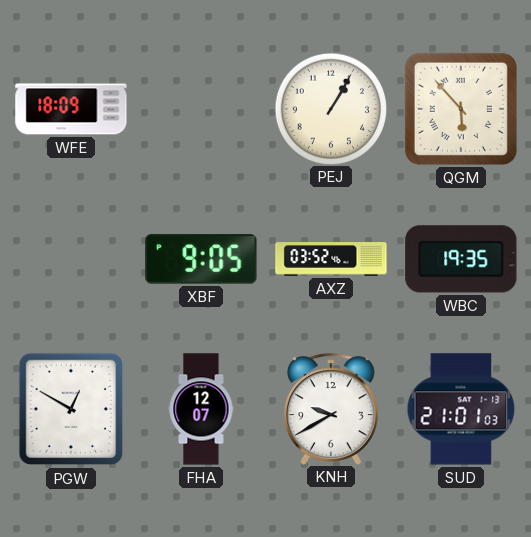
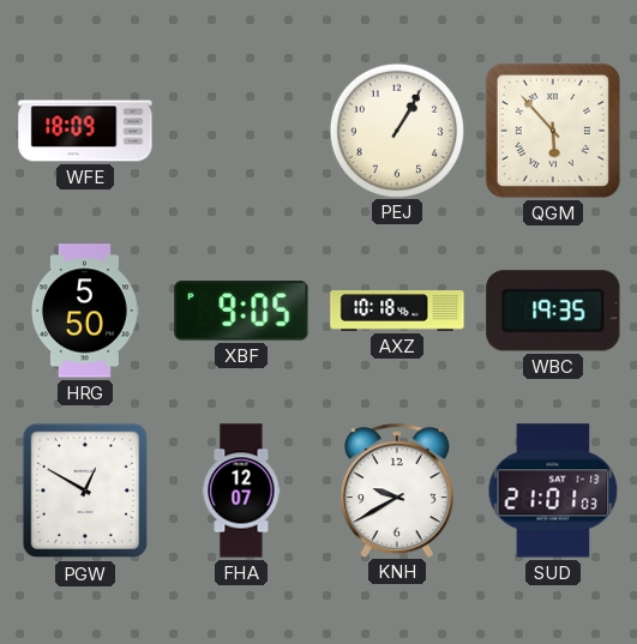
HRG: none -> 5:50 (84, 311)
AXZ: 03:52 -> 10:18 (397, 311)
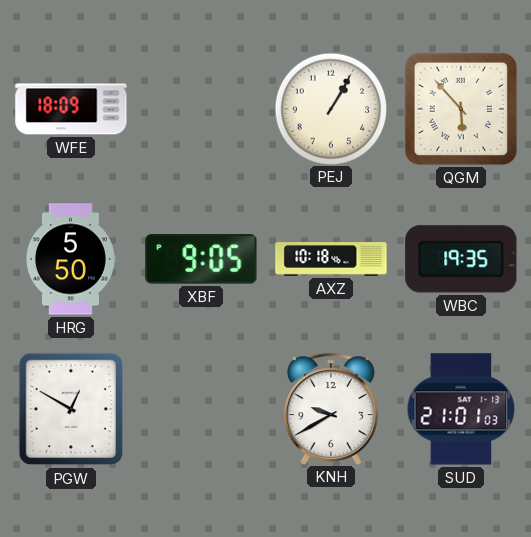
FHA: 12:07 -> none (241, 490)
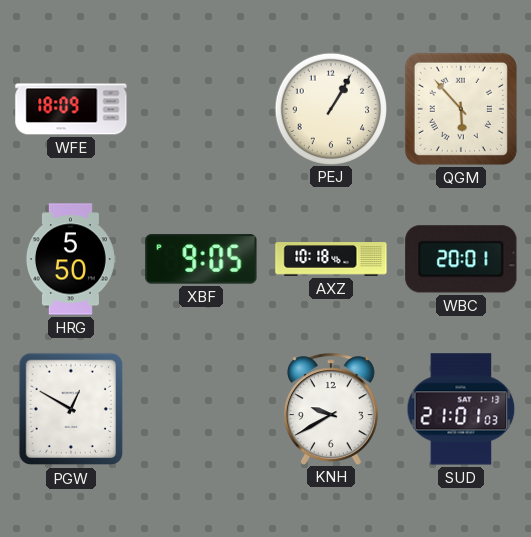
WBC: 19:35 -> 20:01 (461, 259)
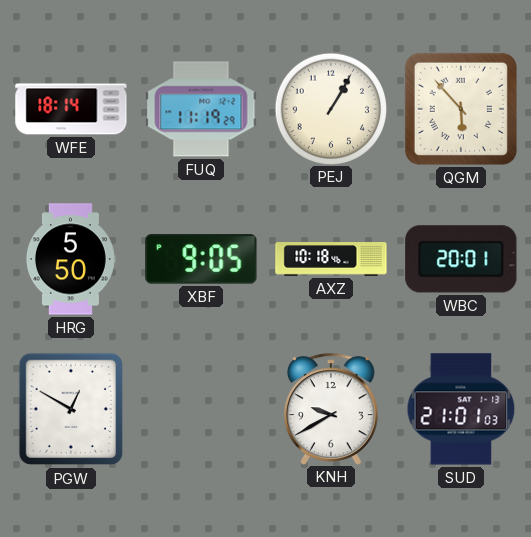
WFE: 18:09 -> 18:14 (71, 109)
FUQ: none -> 11:19 (201, 109)
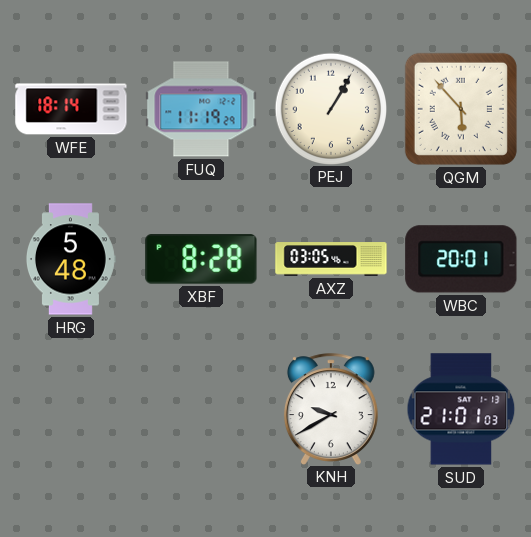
HRG: 5:50 -> 5:48 (70, 259)
XBF: 9:05 -> 8:28 (201, 259)
AXZ: 10:18 -> 03:05 (331, 259)
PGW: 12:50 -> none (70, 409)
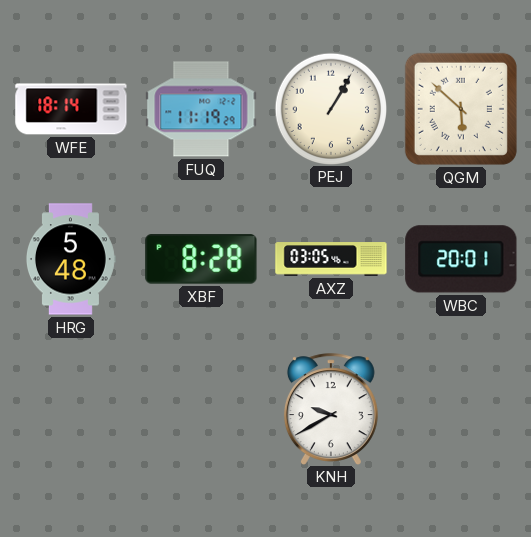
QGM: 5:53 -> 5:52 (461, 109)
SUD: 21:01 -> none (461, 409)
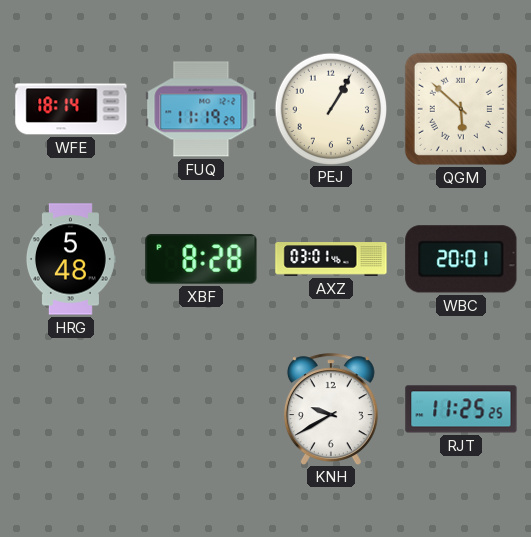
AXZ: 03:05 -> 03:01 (331, 259)
RJT: none -> 11:25 (461, 409)
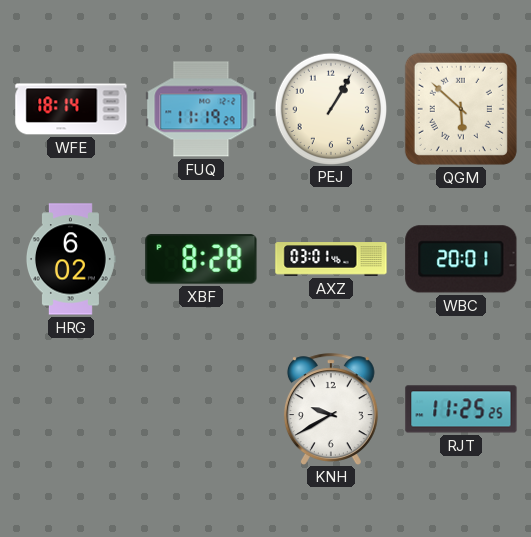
HRG: 5:48 -> 6:02 (70, 259)
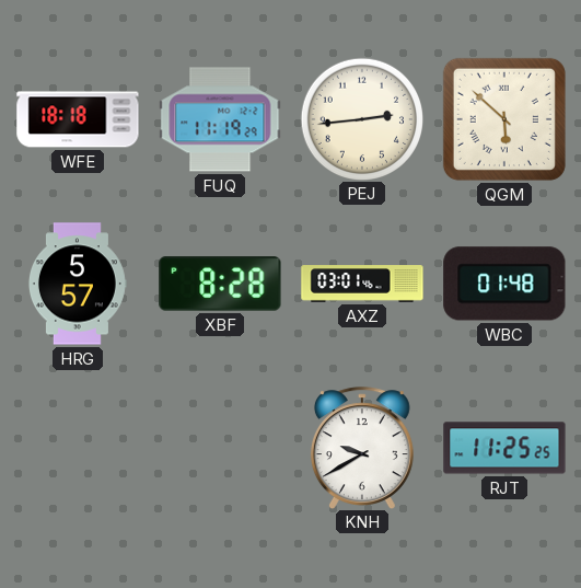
WFE: 18:14 -> 18:18 (78, 119)
PEJ: 1:05 -> 2:44 (361, 118)
HRG: 6:02 -> 5:57 (77, 284)
WBC: 20:01 -> 01:48 (504, 284)
